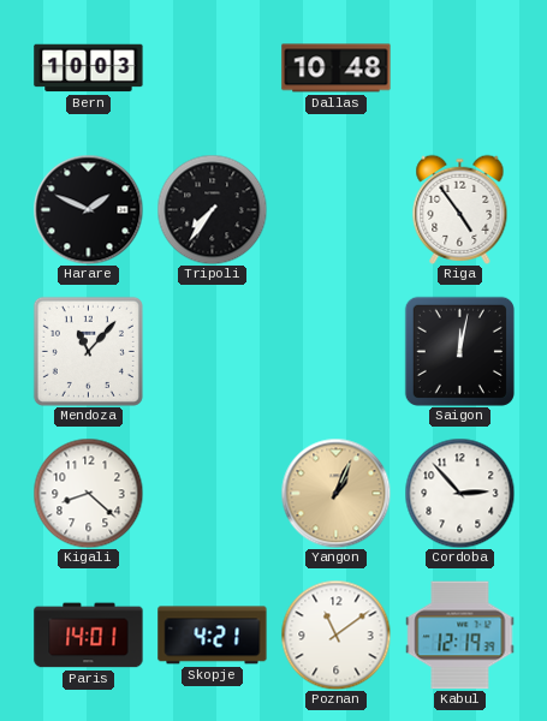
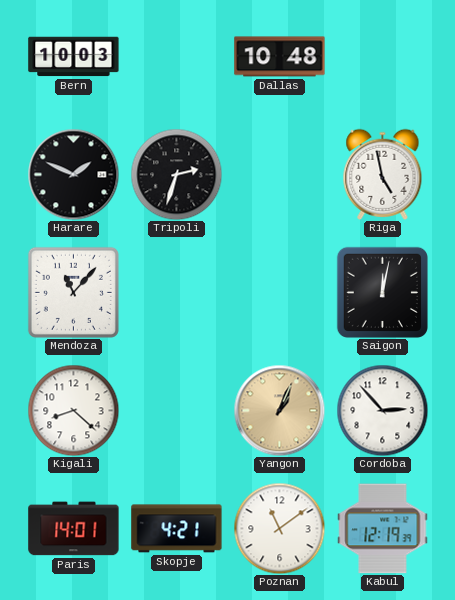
Tripoli: 7:36 -> 2:33 (176, 174)
Riga: 4:54 -> 4:58 (383, 174)
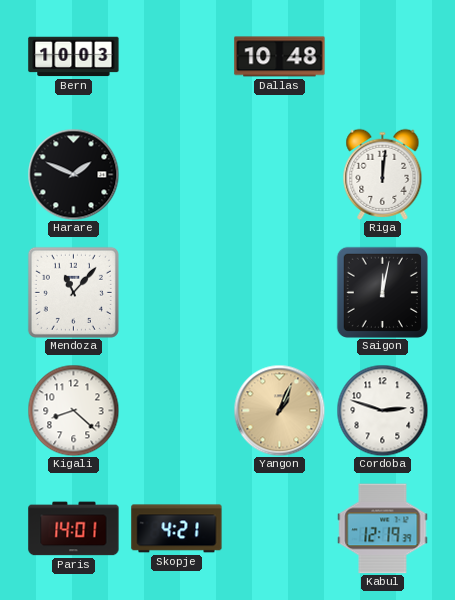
Tripoli: 2:33 -> none (176, 174)
Riga: 4:58 -> 12:01 (383, 174)
Cordoba: 2:53 -> 2:48 (382, 410)
Poznan: 11:09 -> none (279, 528)
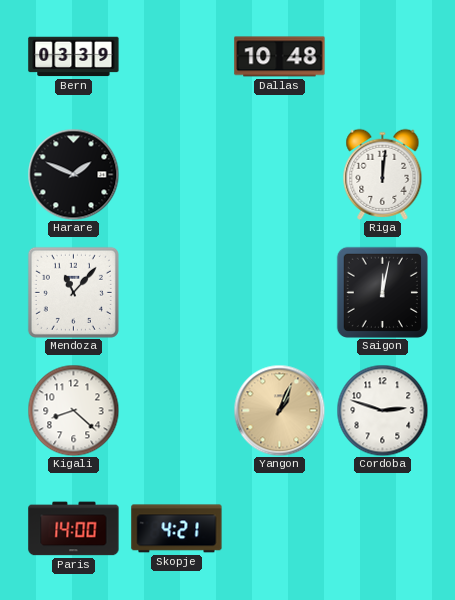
Bern: 10:03 -> 03:39 (74, 57)
Paris: 14:01 -> 14:00 (74, 529)
Kabul: 12:19 -> none (383, 529)
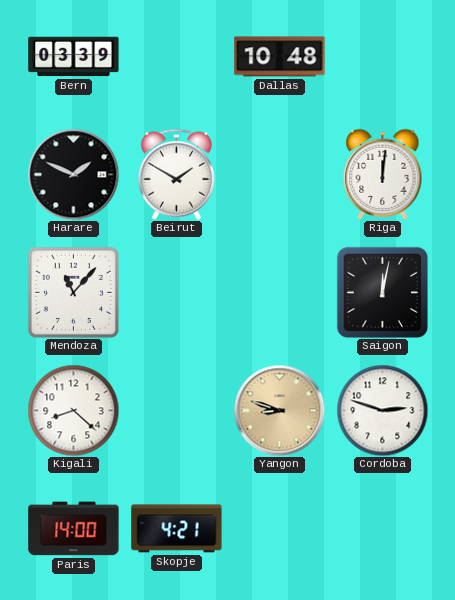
Beirut: none -> 1:50 (176, 174)
Yangon: 1:04 -> 8:48 (279, 410)
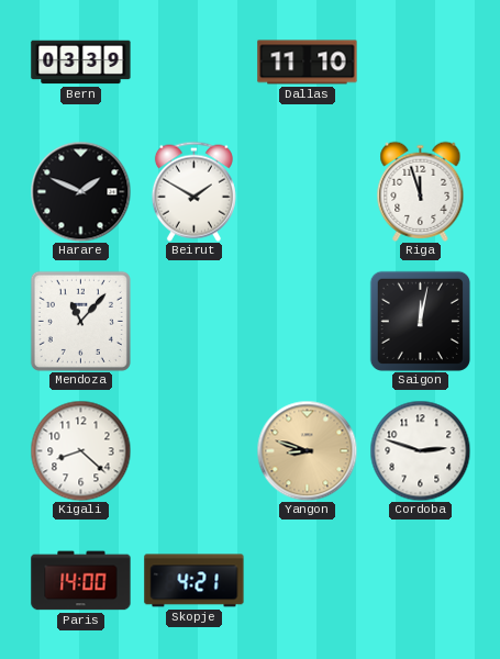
Dallas: 10:48 -> 11:10 (308, 63)
Riga: 12:01 -> 11:57 (421, 191)
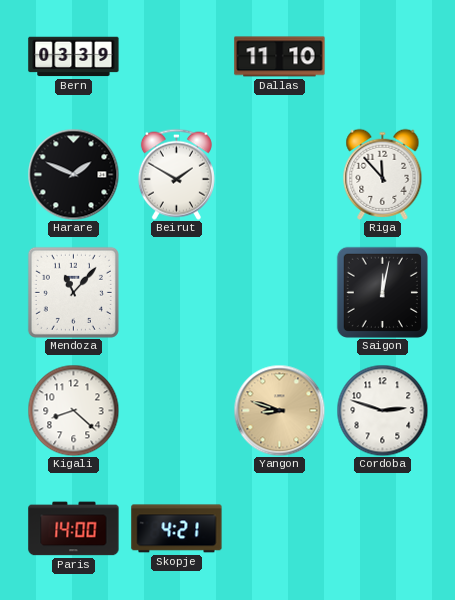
Riga: 11:57 -> 11:53 (383, 174)
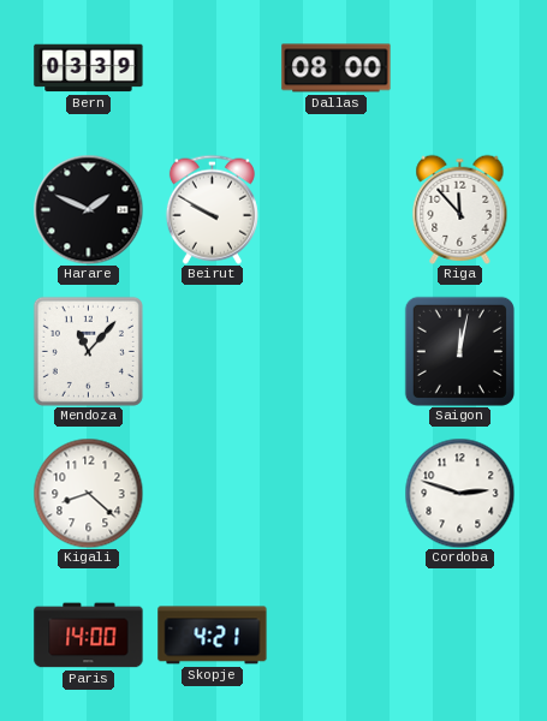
Dallas: 11:10 -> 08:00 (337, 68)
Beirut: 1:50 -> 9:50 (212, 209)
Yangon: 8:48 -> none (279, 410)
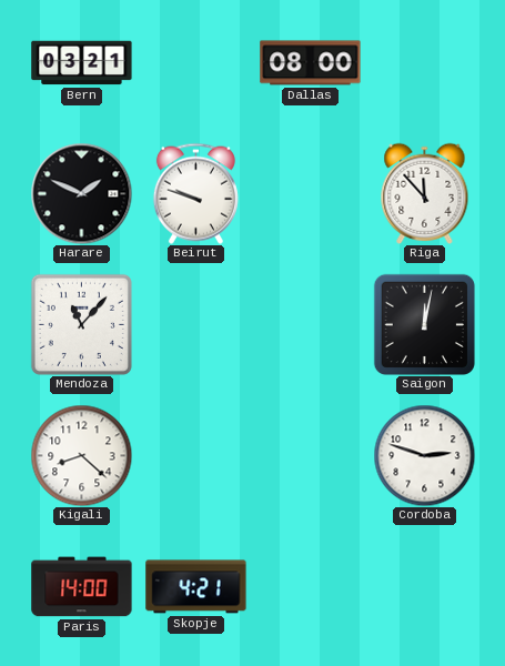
Bern: 03:39 -> 03:21 (82, 63)
Beirut: 9:50 -> 9:48 (195, 193)
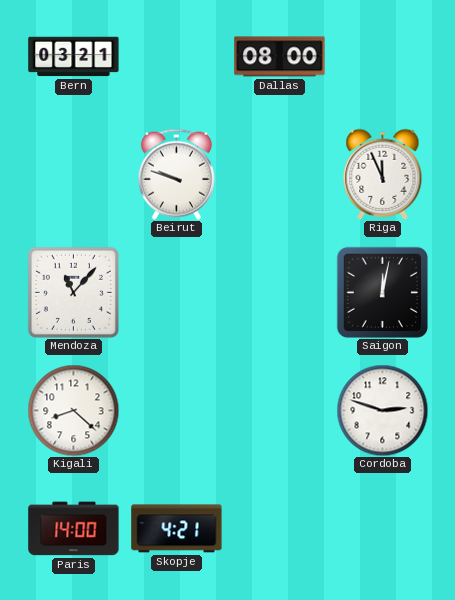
Harare: 1:49 -> none (81, 193)
Riga: 11:53 -> 11:56 (383, 174)
